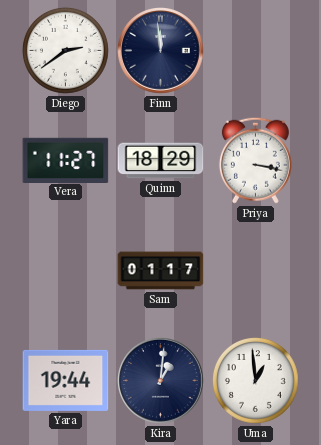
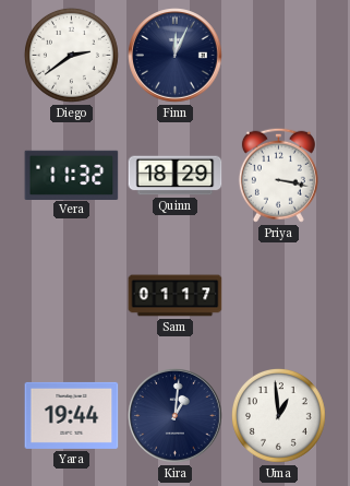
Finn: 11:59 -> 12:04 (176, 56)
Vera: 11:27 -> 11:32 (72, 175)
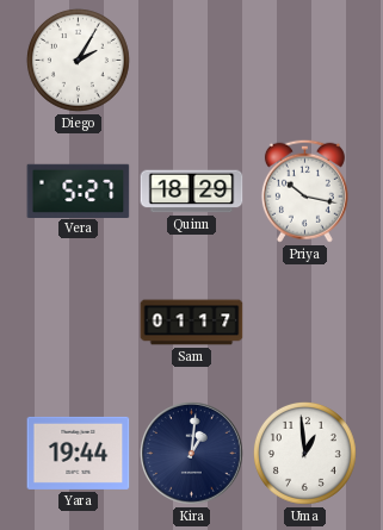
Diego: 2:39 -> 2:05 (78, 60)
Finn: 12:04 -> none (176, 56)
Vera: 11:32 -> 5:27 (79, 191)
Priya: 3:17 -> 10:17 (304, 191)
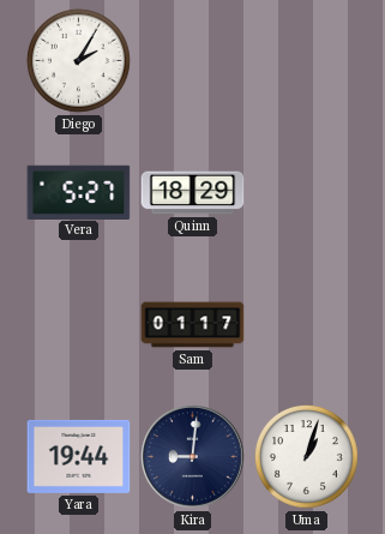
Priya: 10:17 -> none (304, 191)
Kira: 1:01 -> 9:01 (193, 457)
Uma: 12:59 -> 1:03 (306, 456)
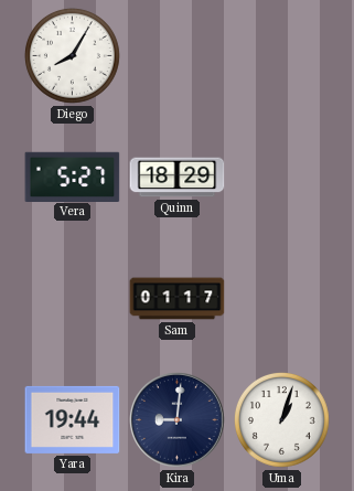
Diego: 2:05 -> 8:05 (72, 55)
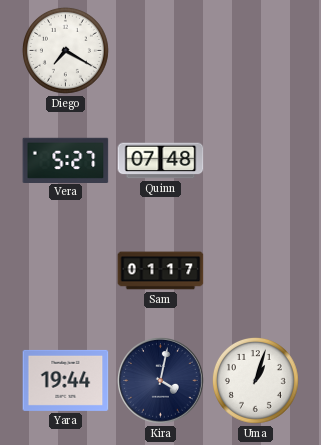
Diego: 8:05 -> 7:20 (65, 50)
Quinn: 18:29 -> 07:48 (161, 161)
Kira: 9:01 -> 4:02 (161, 381)
